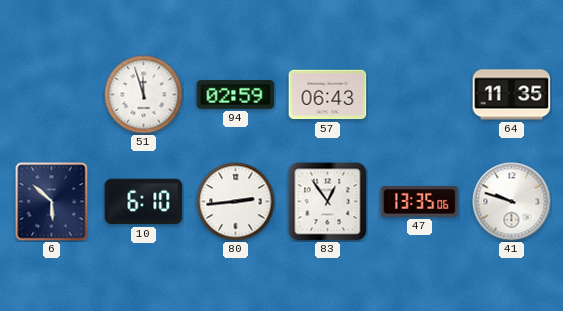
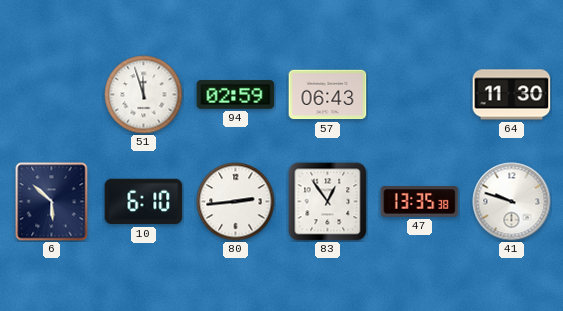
64: 11:35 -> 11:30 (512, 95)
47: 13:35:06 -> 13:35:38 (420, 202)
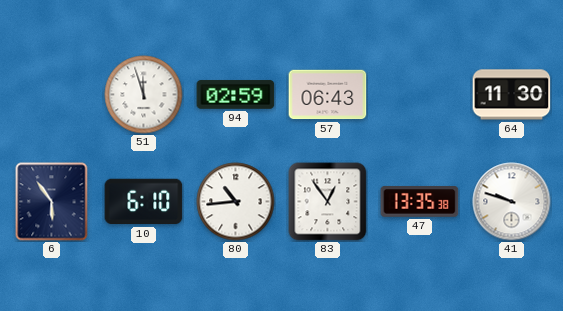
6: 5:52 -> 5:54 (52, 202)
80: 2:44 -> 10:44 (236, 202)
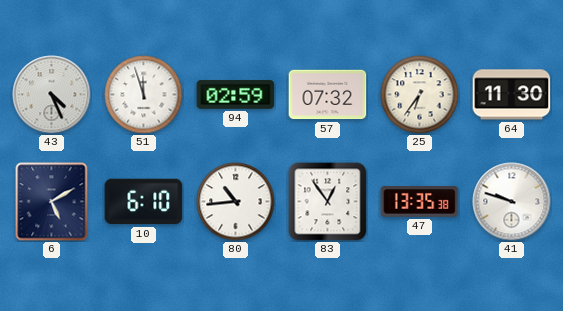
43: none -> 4:26 (52, 95)
57: 06:43 -> 07:32 (328, 95)
25: none -> 6:36 (420, 95)
6: 5:54 -> 5:10 (52, 202)
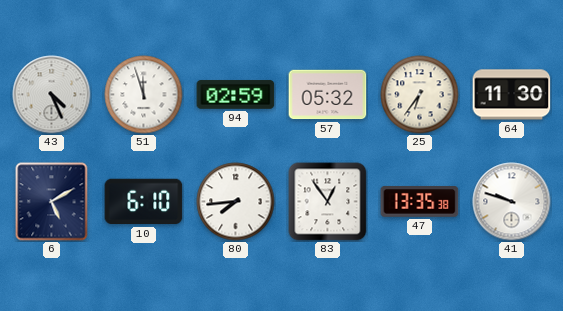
57: 07:32 -> 05:32 (328, 95)
80: 10:44 -> 7:44 (236, 202)
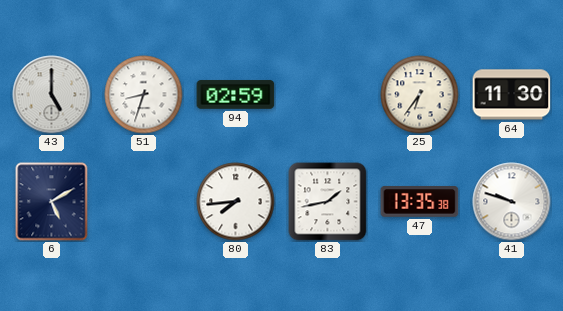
43: 4:26 -> 5:00 (52, 95)
51: 11:57 -> 8:33 (144, 95)
57: 05:32 -> none (328, 95)
10: 6:10 -> none (144, 202)
83: 12:54 -> 1:43 (328, 202)
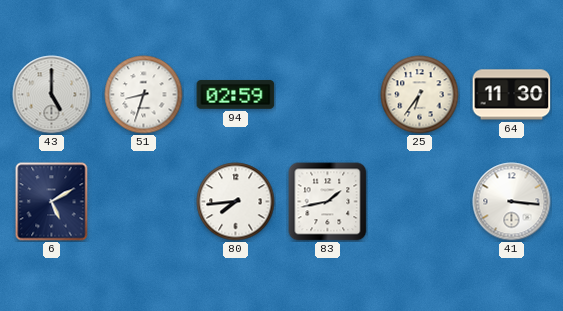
47: 13:35 -> none (420, 202)
41: 9:48 -> 3:16 (512, 202)
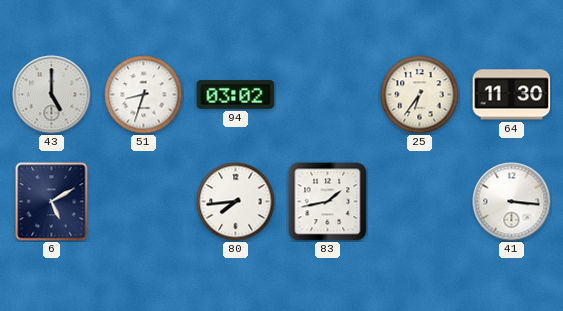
94: 02:59 -> 03:02 (236, 95)
